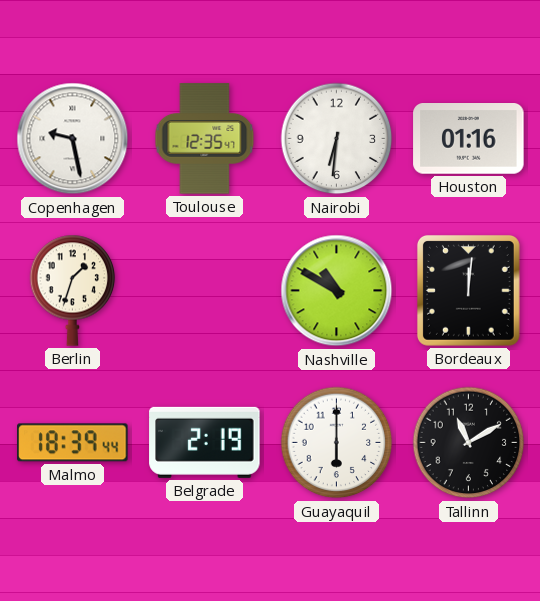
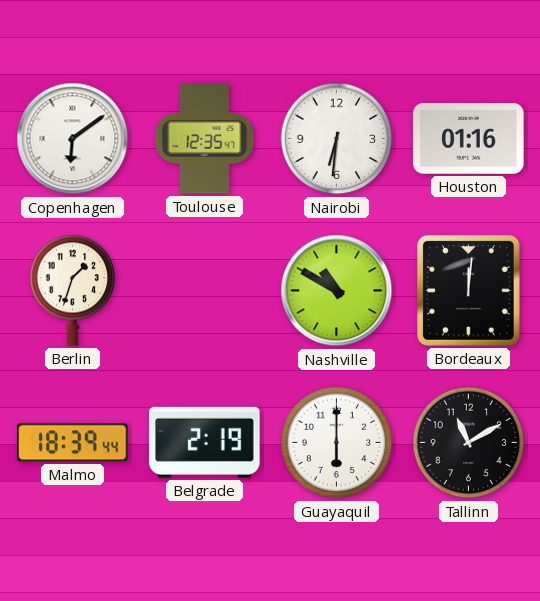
Copenhagen: 9:28 -> 6:09 (73, 139)
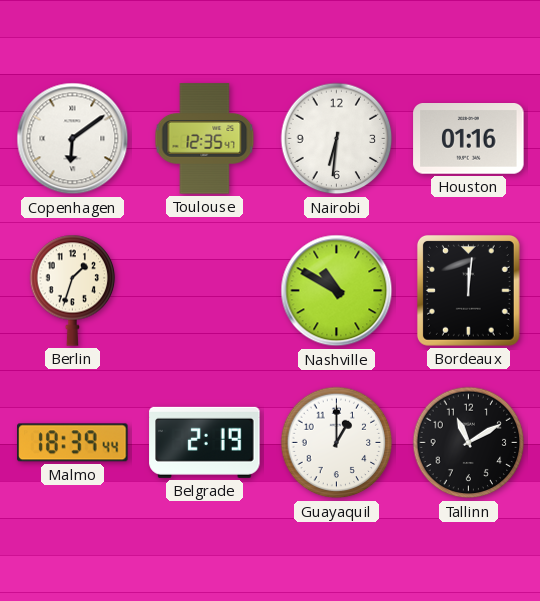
Guayaquil: 6:00 -> 1:00 (337, 443)
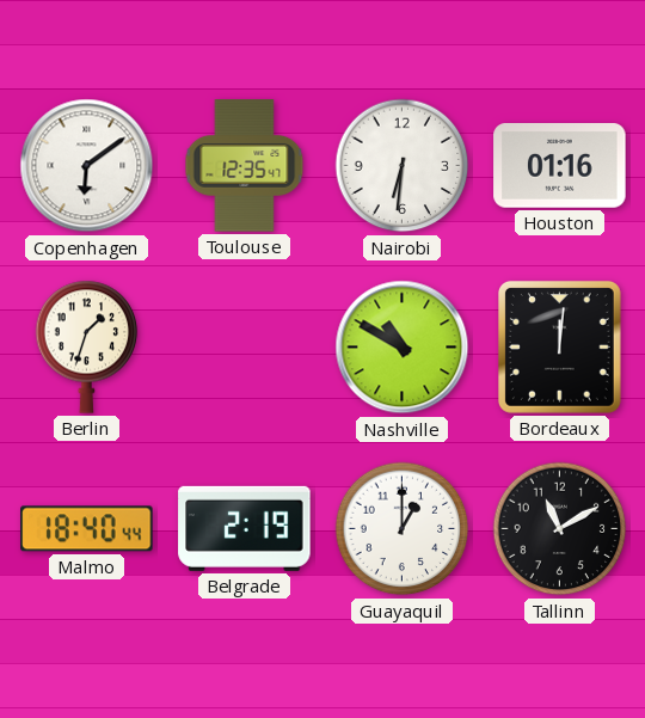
Malmo: 18:39 -> 18:40 (87, 529)
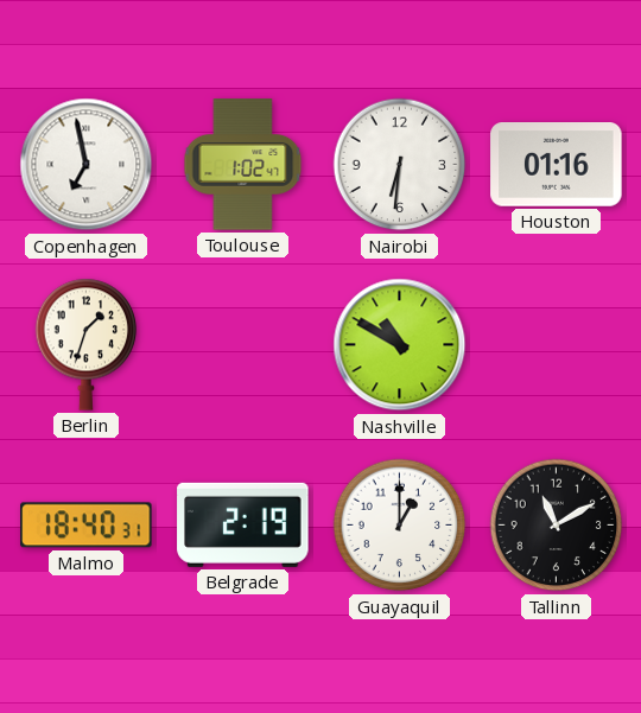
Copenhagen: 6:09 -> 6:58 (87, 165)
Toulouse: 12:35 -> 1:02 (243, 165)
Bordeaux: 12:01 -> none (559, 346)
Malmo: 18:40:44 -> 18:40:31 (87, 526)
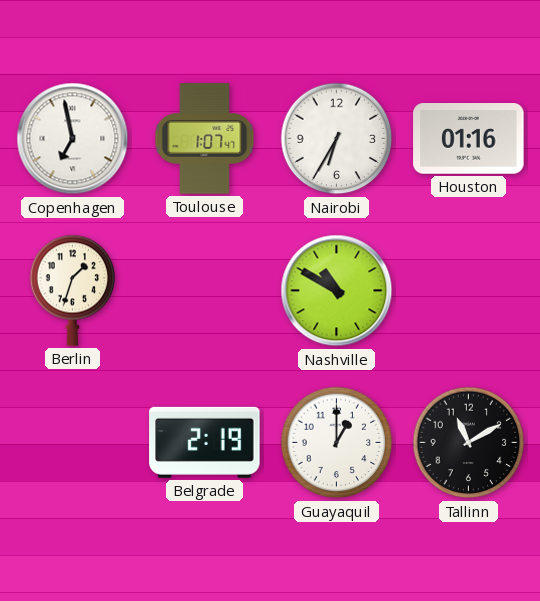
Toulouse: 1:02 -> 1:07 (205, 139)
Nairobi: 6:31 -> 6:35 (337, 139)
Malmo: 18:40 -> none (87, 526)
